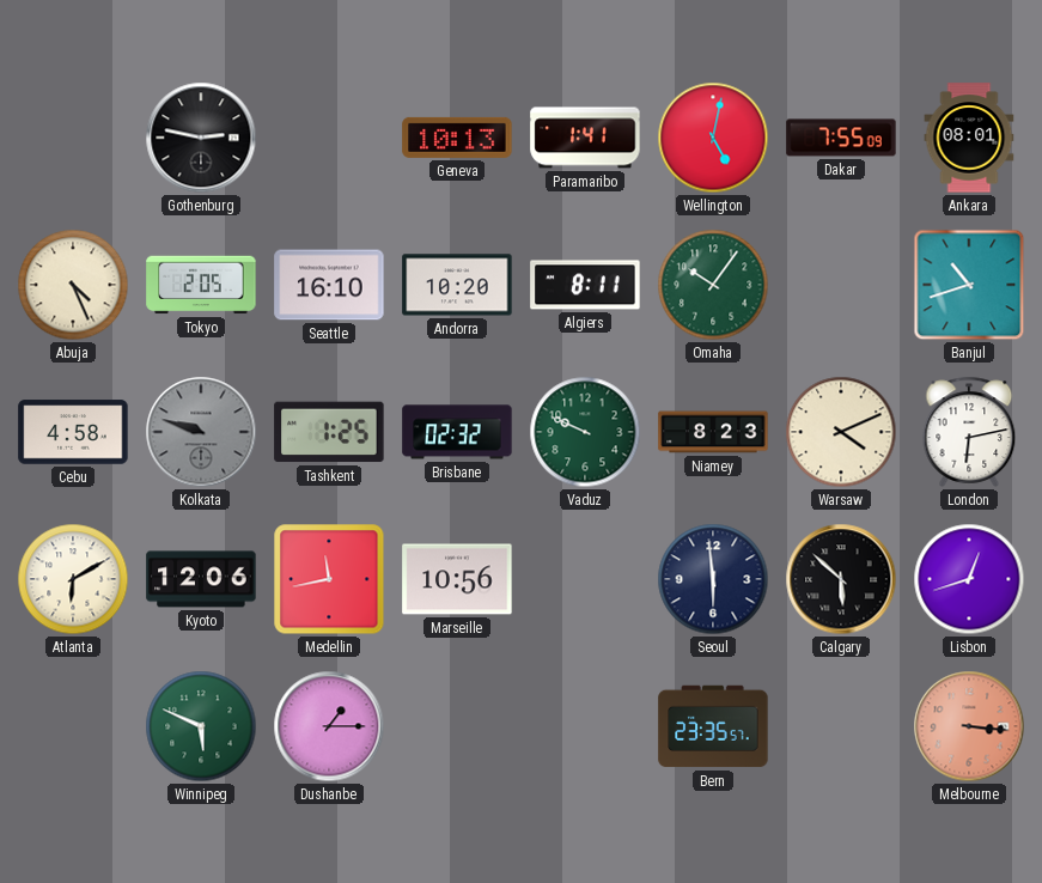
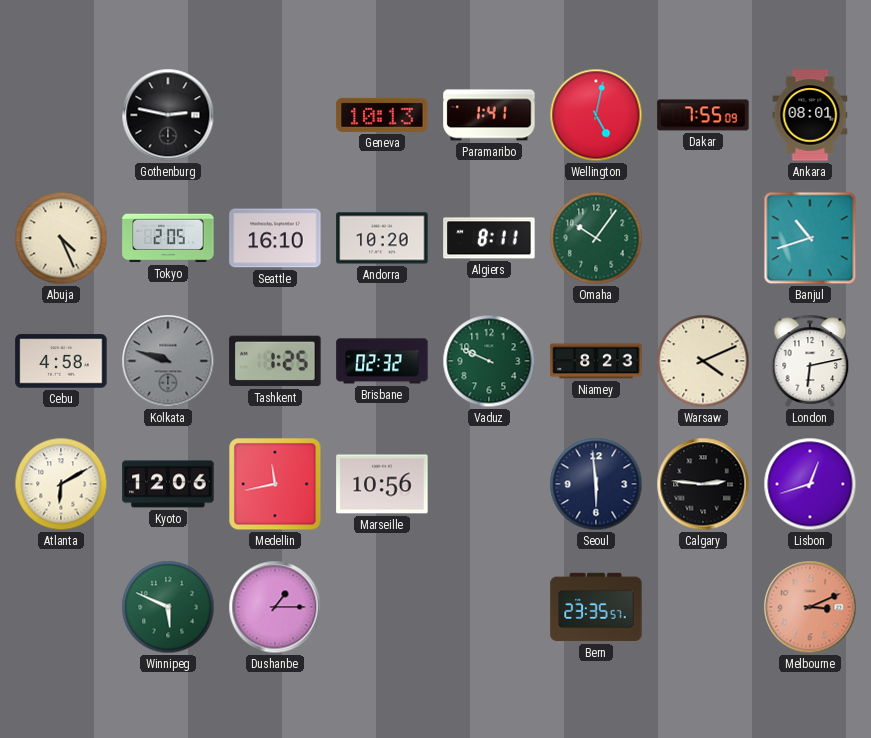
Calgary: 5:52 -> 2:46 (703, 484)
Melbourne: 3:16 -> 3:11 (810, 607)
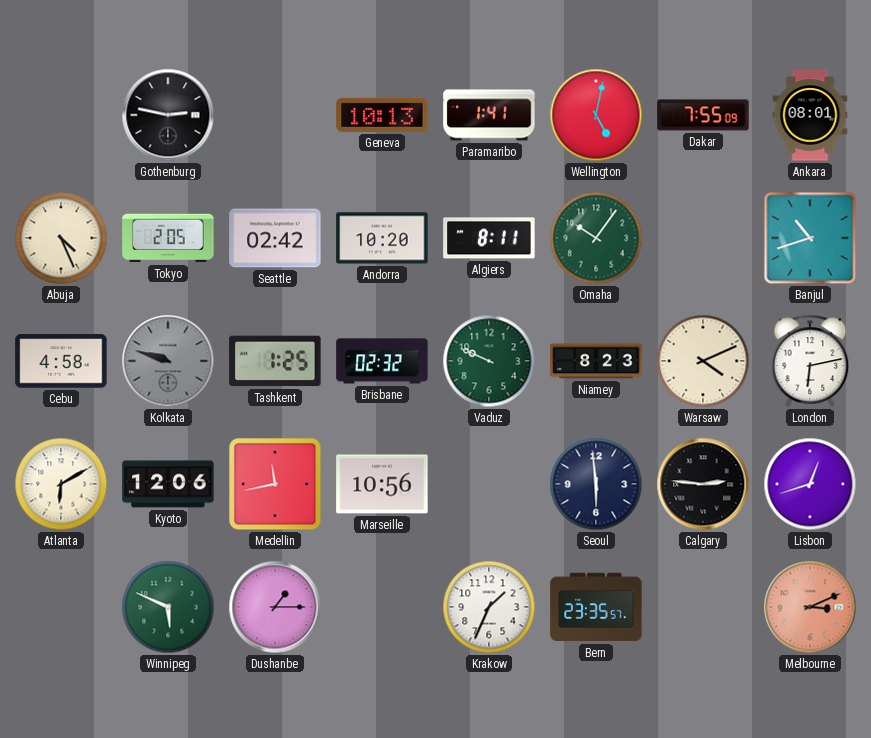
Seattle: 16:10 -> 02:42 (275, 238)
Krakow: none -> 1:34 (489, 607)
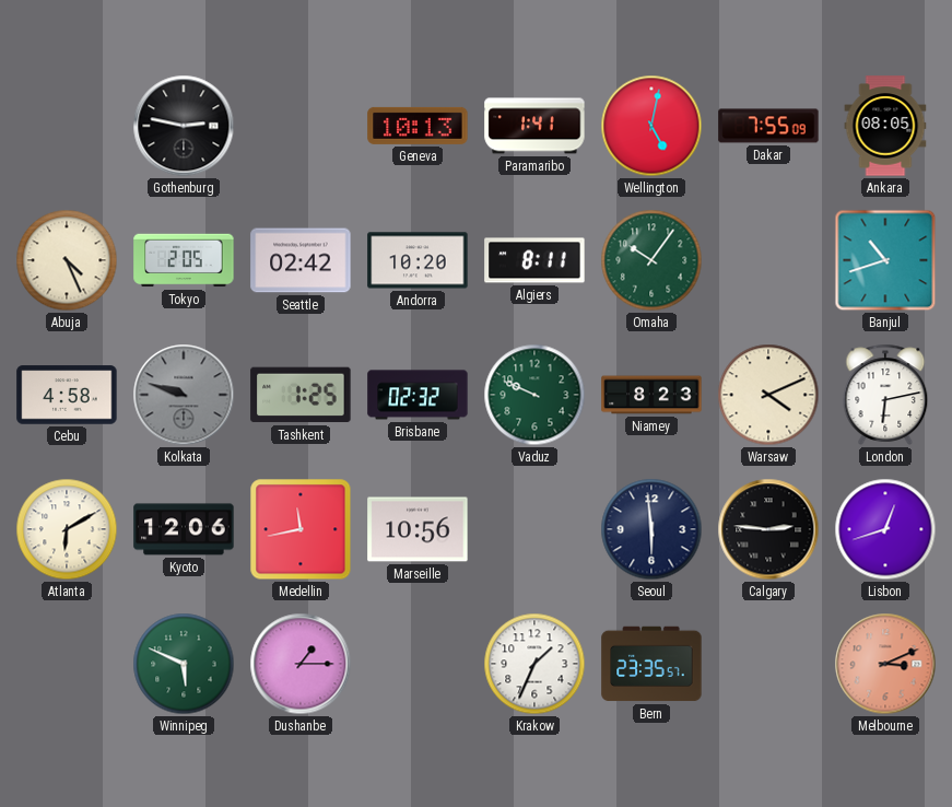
Ankara: 08:01 -> 08:05 (885, 126)
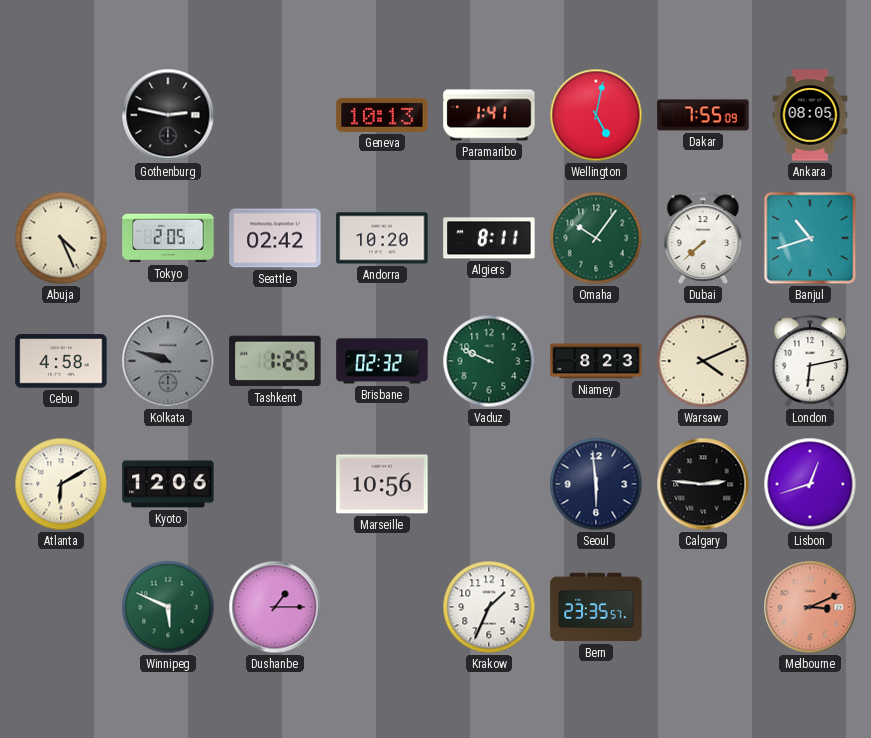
Dubai: none -> 7:38 (703, 238)
Medellin: 11:43 -> none (301, 529)
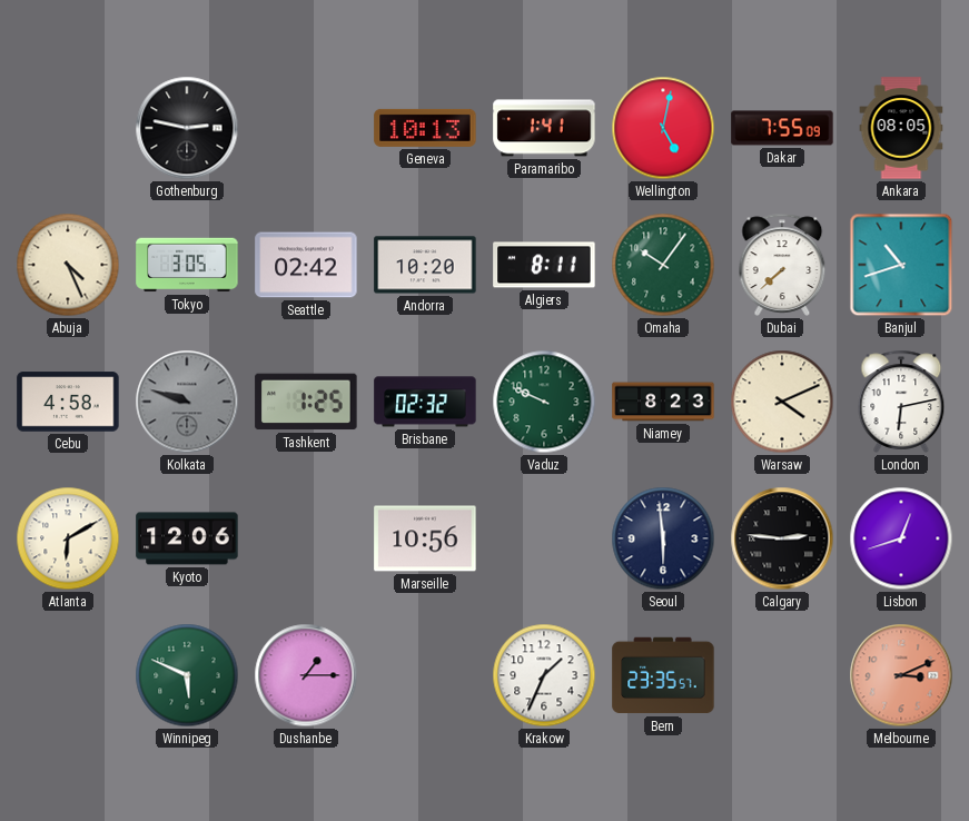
Tokyo: 2:05 -> 3:05 (187, 265)
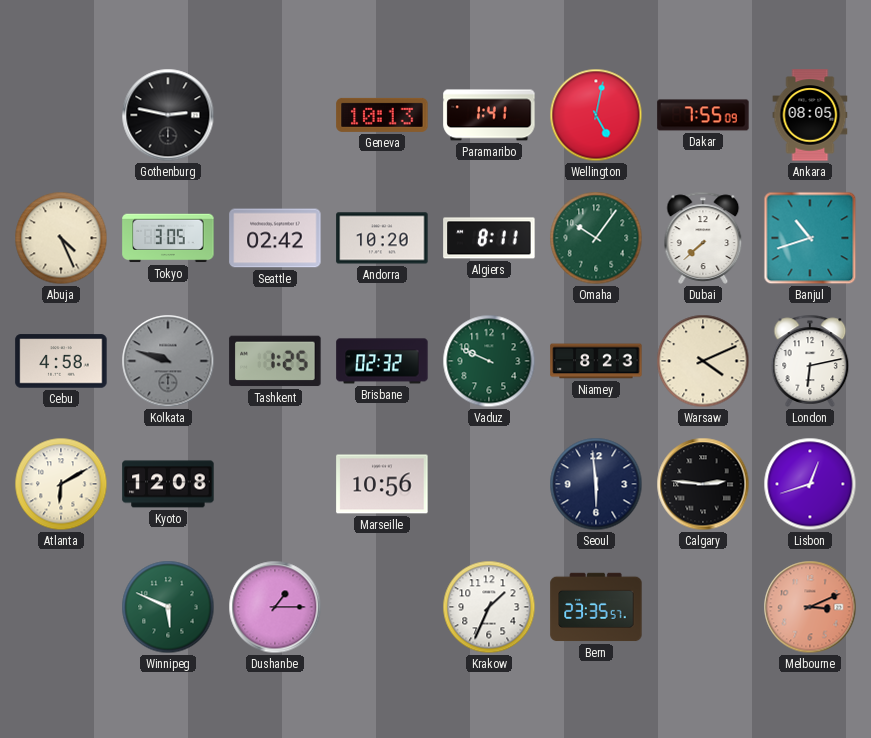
Kyoto: 12:06 -> 12:08 (168, 484)
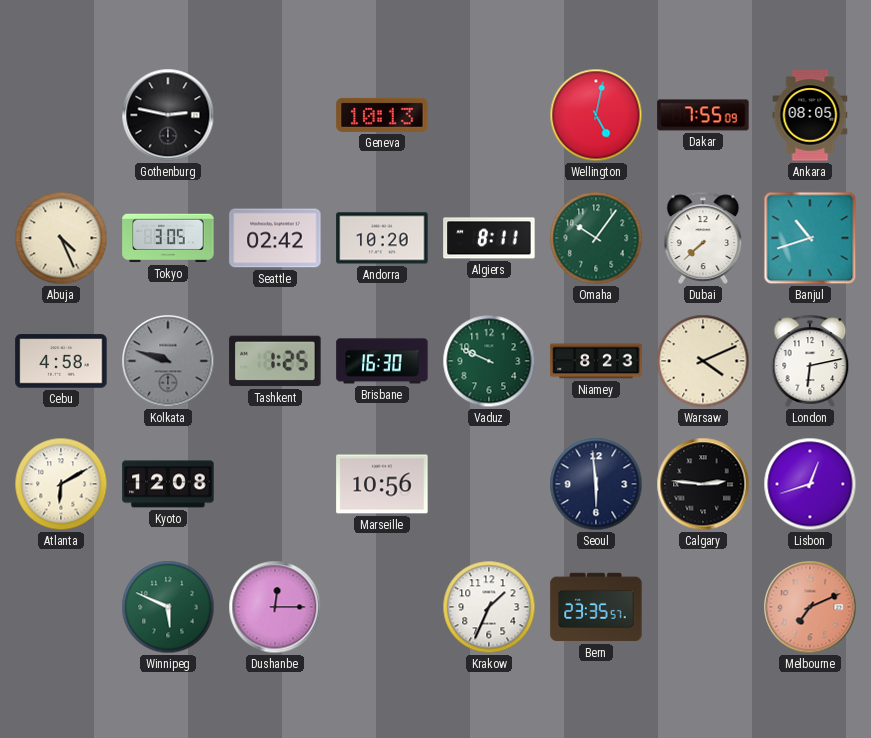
Paramaribo: 1:41 -> none (489, 115)
Brisbane: 02:32 -> 16:30 (382, 361)
Dushanbe: 1:15 -> 12:15 (275, 607)
Melbourne: 3:11 -> 7:11 (810, 607)
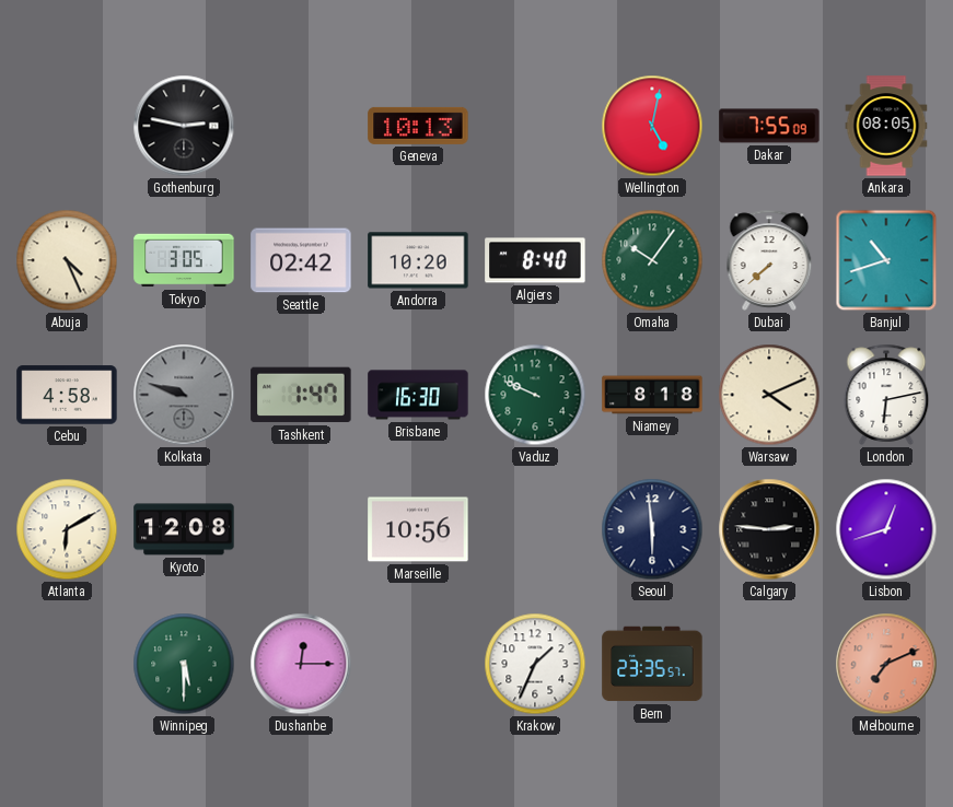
Algiers: 8:11 -> 8:40 (535, 260)
Tashkent: 1:25 -> 1:47 (301, 395)
Niamey: 8:23 -> 8:18 (652, 395)
Winnipeg: 5:49 -> 5:30 (184, 664)
